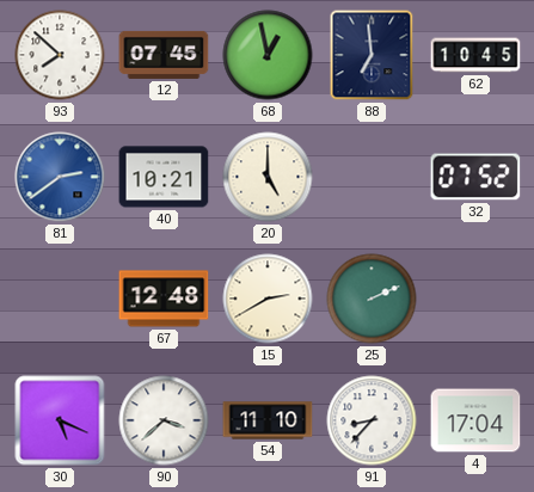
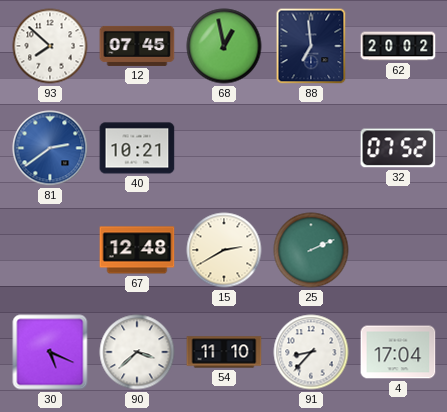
62: 10:45 -> 20:02 (398, 46)
20: 5:00 -> none (268, 177)
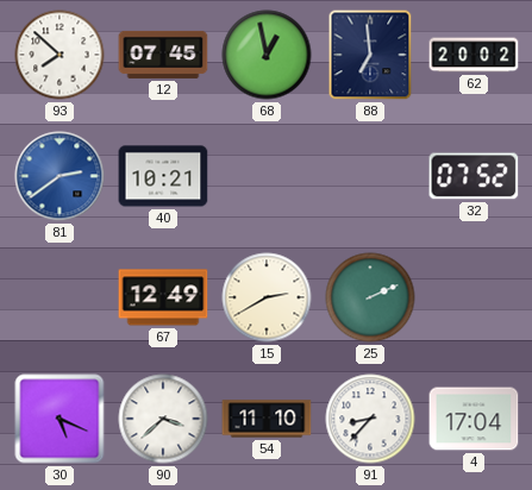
67: 12:48 -> 12:49 (163, 297)
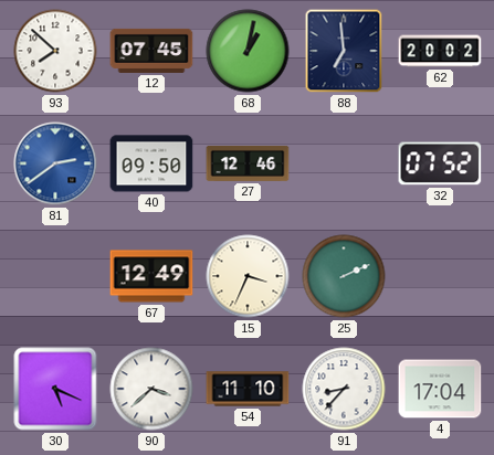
68: 12:58 -> 1:02 (248, 51)
40: 10:21 -> 09:50 (151, 163)
27: none -> 12:46 (248, 163)
15: 2:40 -> 3:34 (248, 276)
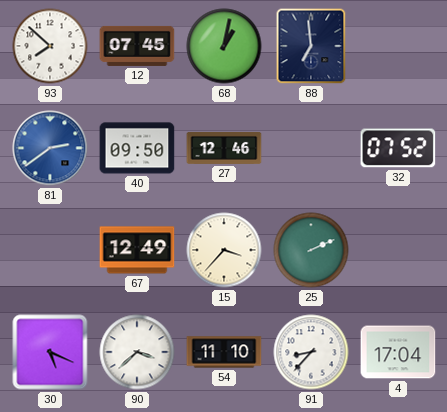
62: 20:02 -> none (440, 51)
15: 3:34 -> 3:37 (224, 250)
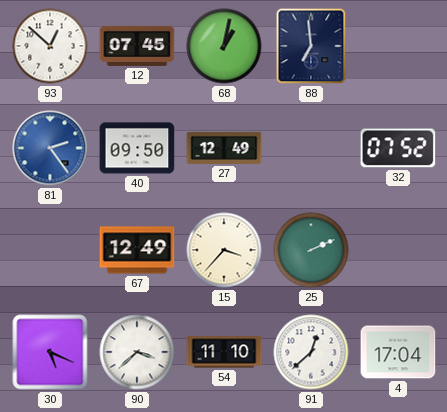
93: 7:52 -> 12:52 (50, 46)
81: 2:39 -> 2:24 (50, 148)
27: 12:46 -> 12:49 (224, 148)
91: 8:37 -> 12:38 (311, 352)
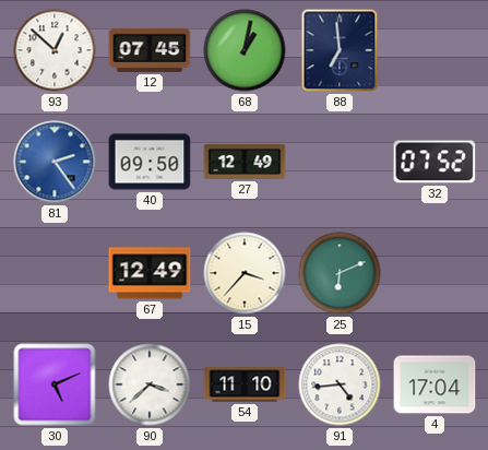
25: 2:11 -> 6:11 (340, 273)
30: 5:19 -> 5:11 (55, 384)
91: 12:38 -> 4:44 (340, 384)
